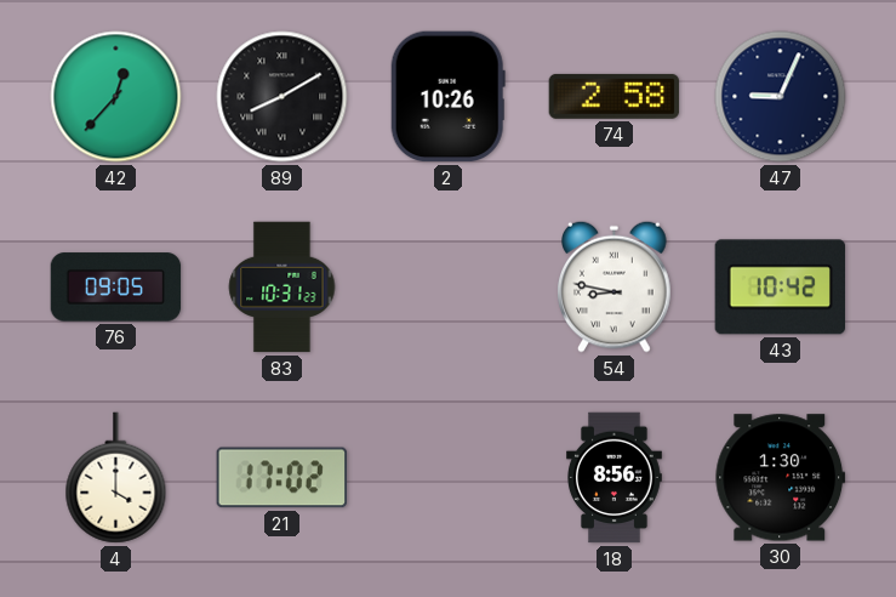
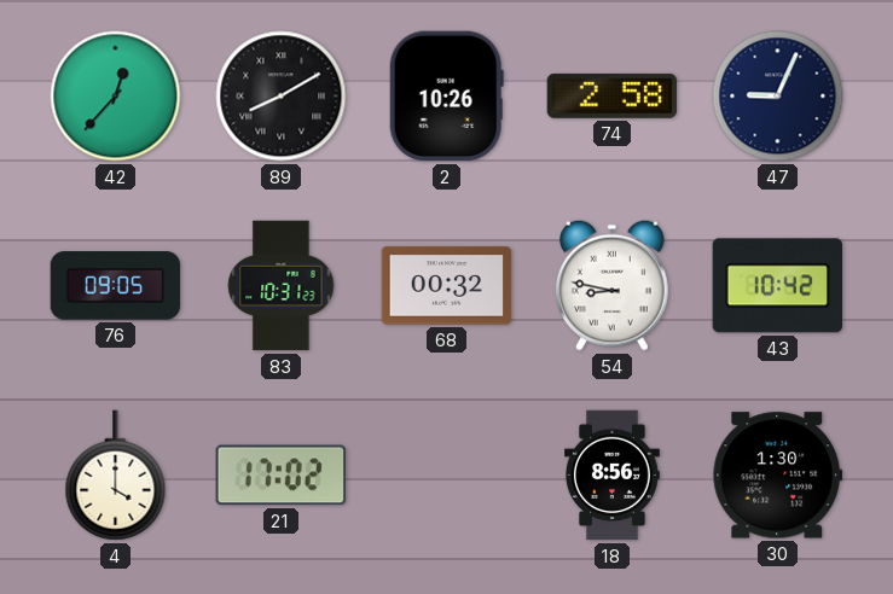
68: none -> 00:32 (447, 286)
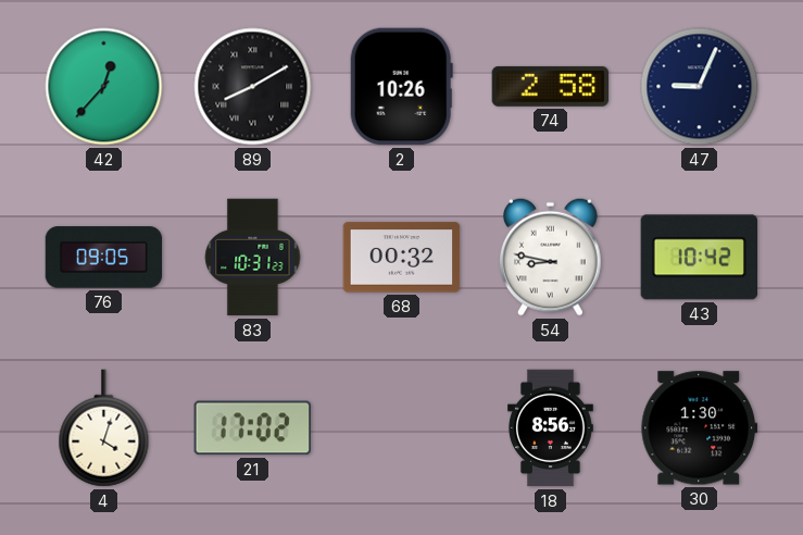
4: 4:00 -> 4:03 (104, 428)
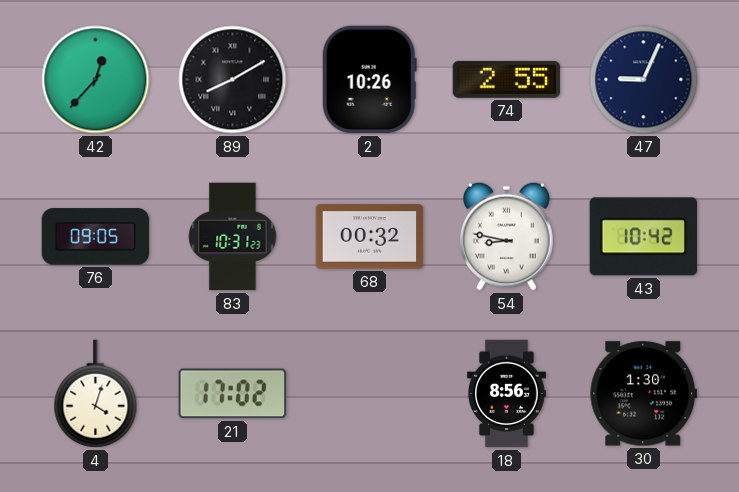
74: 2:58 -> 2:55 (507, 79)
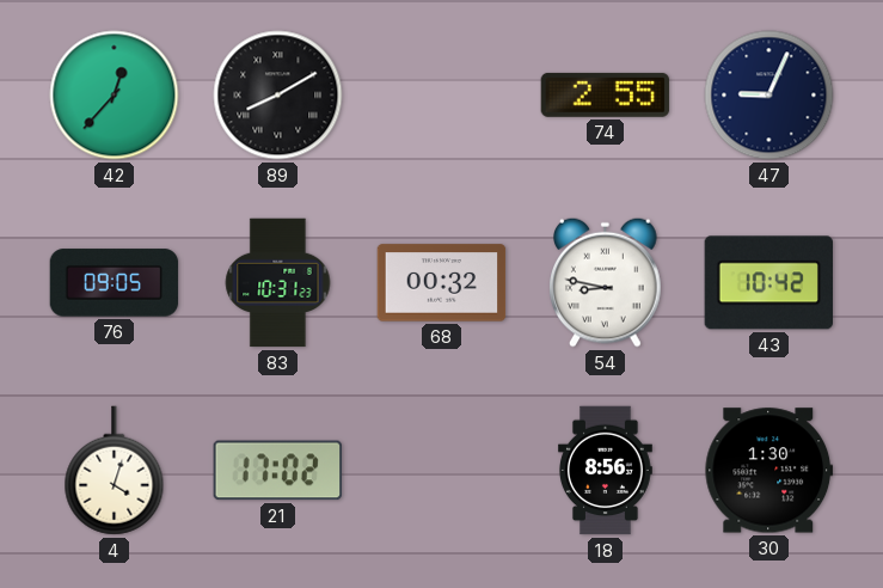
2: 10:26 -> none (369, 80)
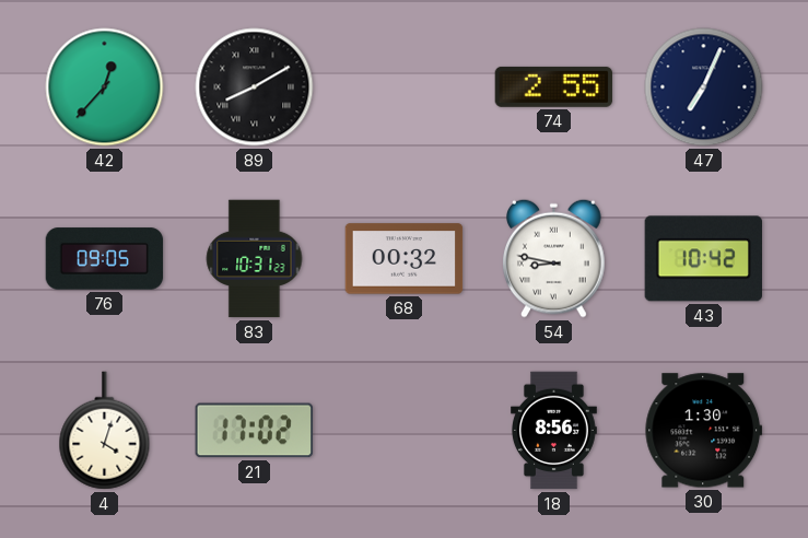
47: 9:04 -> 7:04 (704, 87)
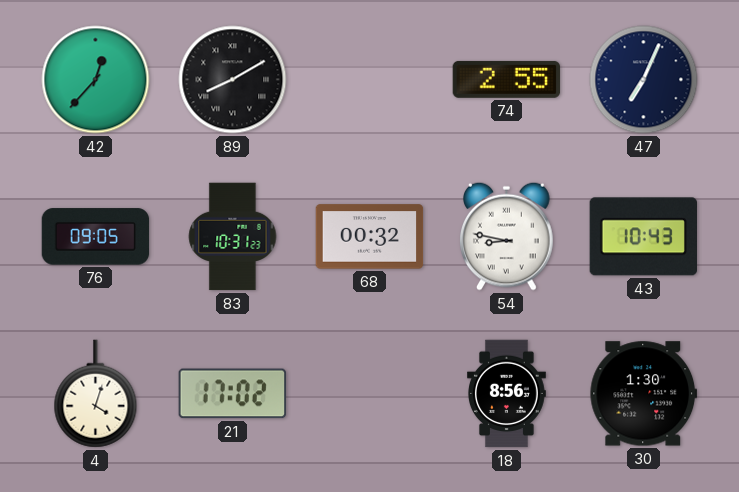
43: 10:42 -> 10:43 (643, 237)
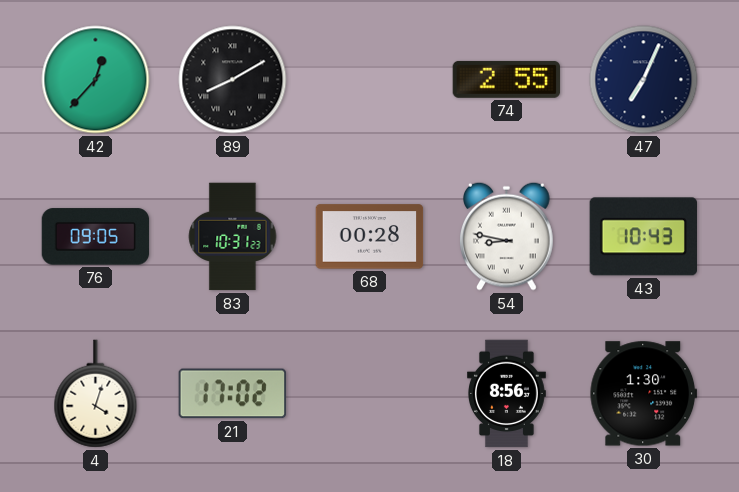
68: 00:32 -> 00:28 (370, 237)
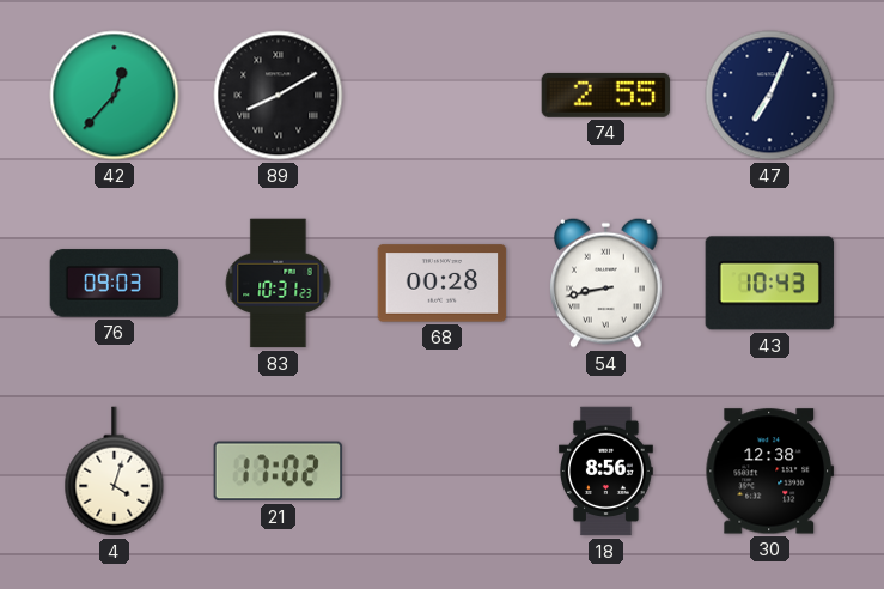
76: 09:05 -> 09:03 (115, 284)
54: 8:47 -> 8:43 (606, 283)
30: 1:30 -> 12:38 (770, 472)
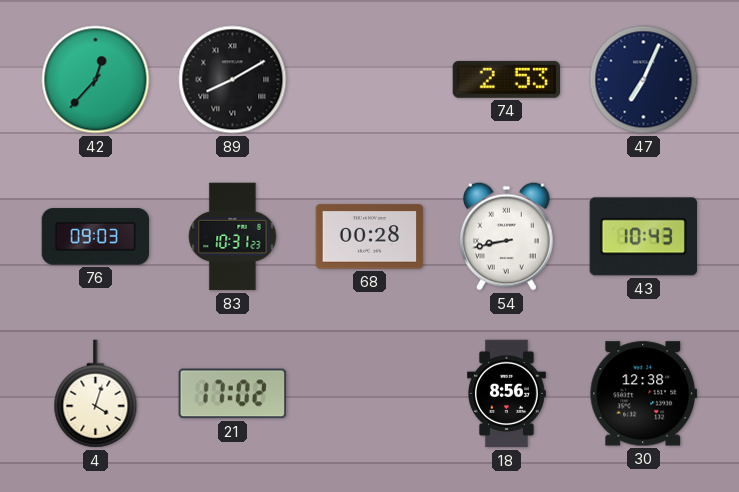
74: 2:55 -> 2:53 (507, 79)
